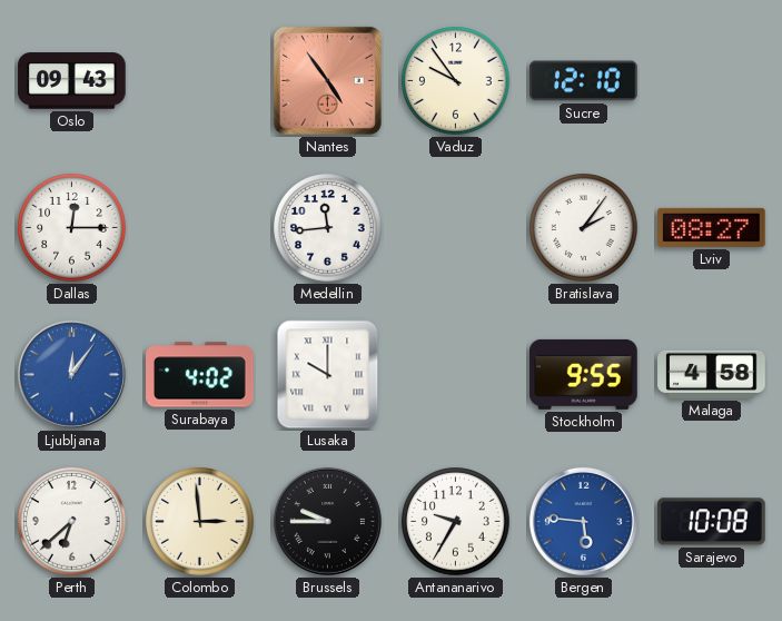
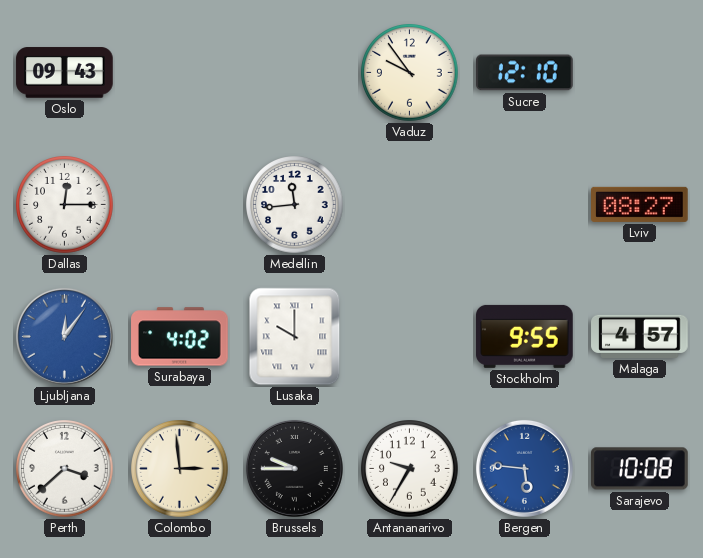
Nantes: 4:54 -> none (327, 80)
Bratislava: 2:06 -> none (584, 228)
Malaga: 4:58 -> 4:57 (640, 336)
Perth: 6:38 -> 3:38 (65, 469)
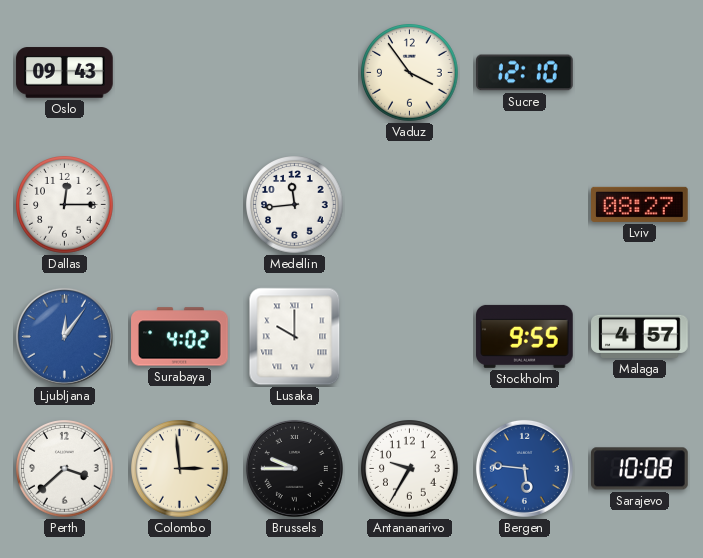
Vaduz: 9:54 -> 3:54 (410, 73)
